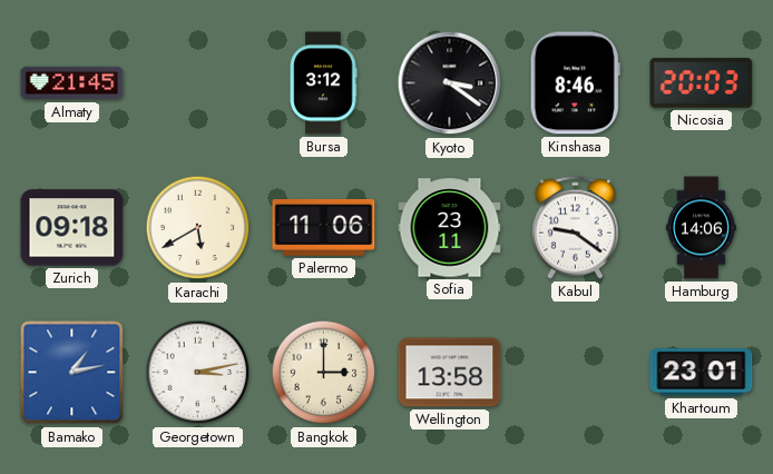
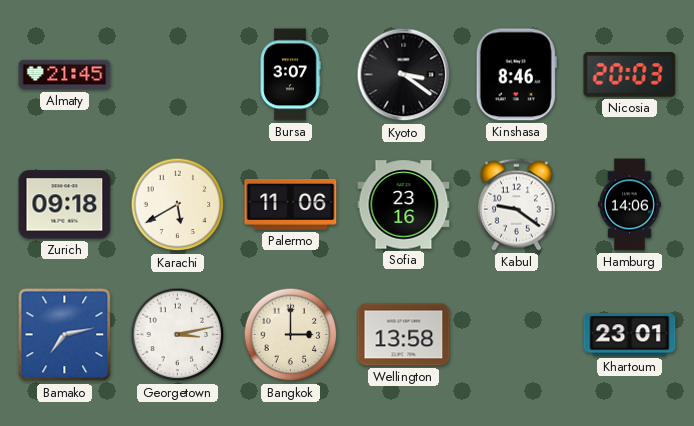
Bursa: 3:12 -> 3:07 (290, 75)
Sofia: 23:11 -> 23:16 (404, 205)
Bamako: 1:13 -> 7:13 (65, 335)
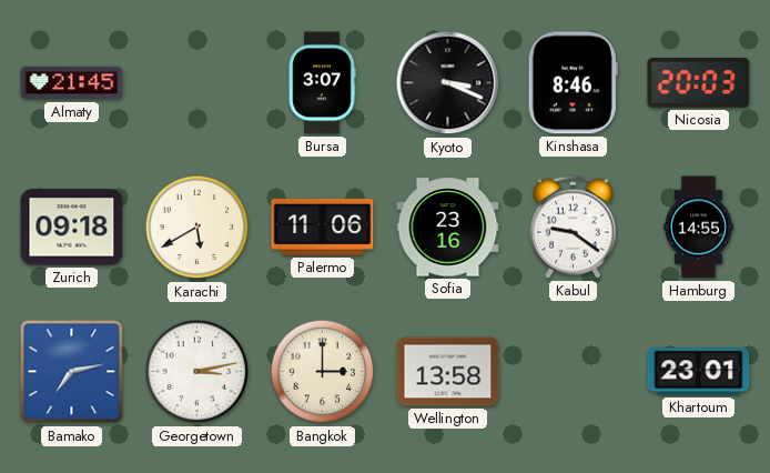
Kyoto: 3:21 -> 3:19 (448, 83)
Hamburg: 14:06 -> 14:55 (699, 228)
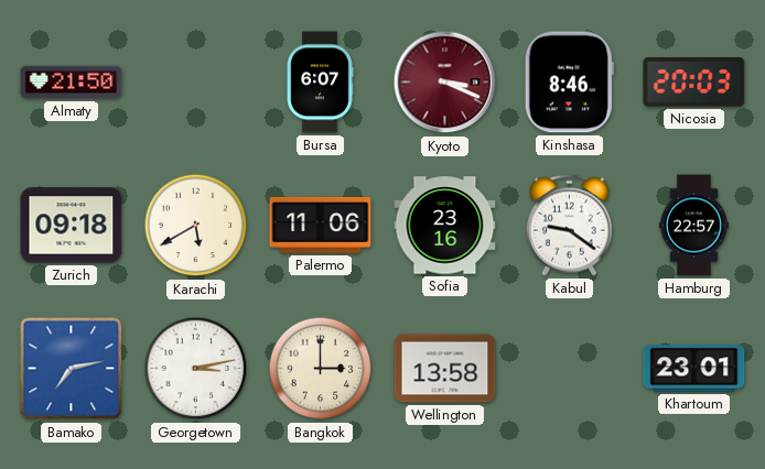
Almaty: 21:45 -> 21:50 (72, 83)
Bursa: 3:07 -> 6:07 (320, 83)
Kyoto dial: black -> burgundy (445, 83)
Hamburg: 14:55 -> 22:57 (694, 226)
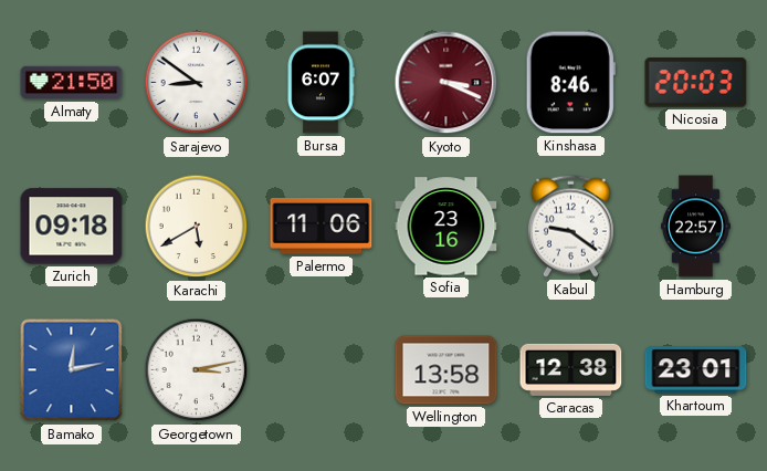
Sarajevo: none -> 8:51 (197, 83)
Bamako: 7:13 -> 12:13 (72, 370)
Bangkok: 3:00 -> none (321, 369)
Caracas: none -> 12:38 (571, 369)
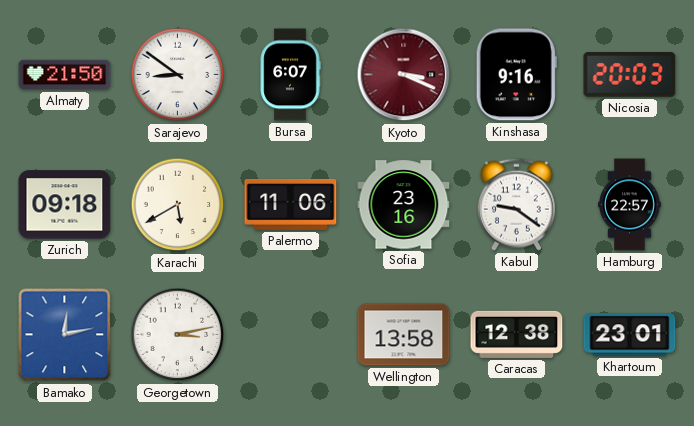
Kinshasa: 8:46 -> 9:16 (516, 75)
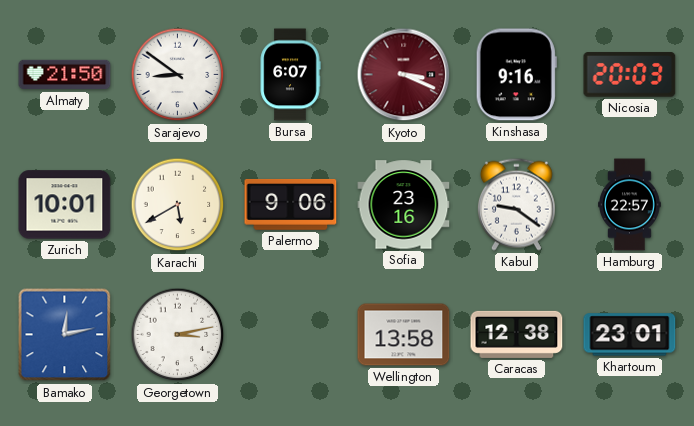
Zurich: 09:18 -> 10:01 (65, 205)
Palermo: 11:06 -> 9:06 (291, 205)
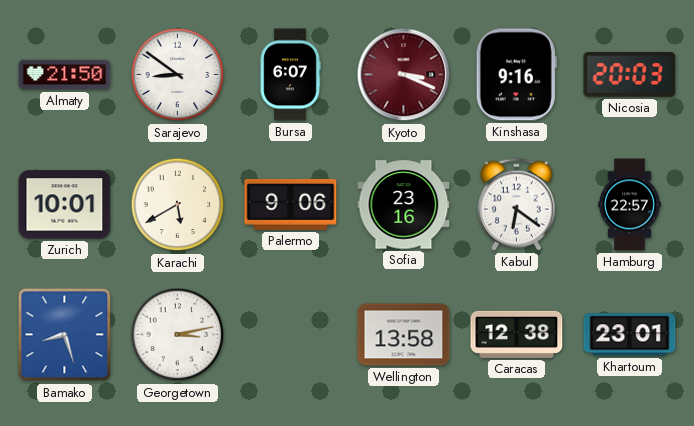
Kabul: 9:21 -> 6:21 (516, 204)
Bamako: 12:13 -> 8:27 (65, 335)
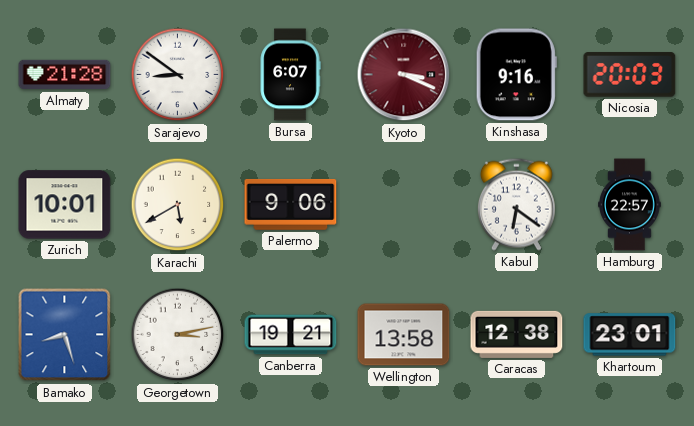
Almaty: 21:50 -> 21:28 (65, 75)
Sofia: 23:16 -> none (404, 205)
Canberra: none -> 19:21 (291, 335)
